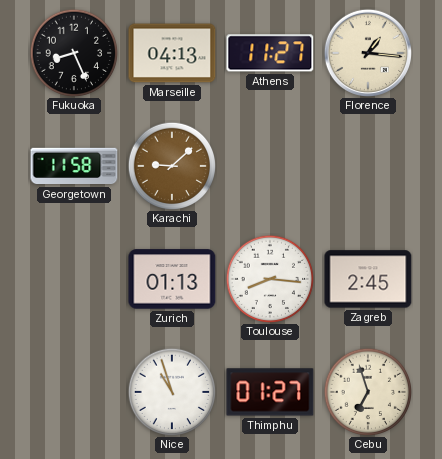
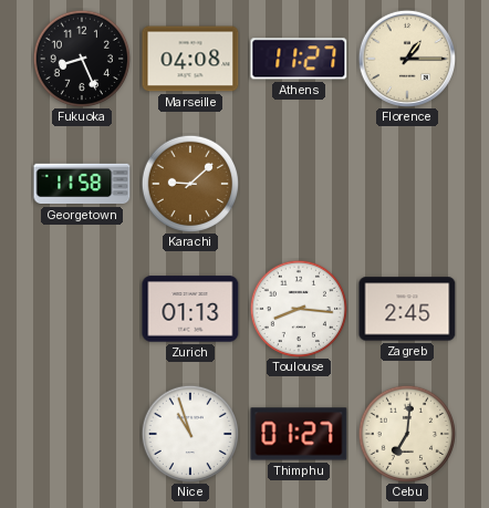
Marseille: 04:13 -> 04:08 (190, 59)
Florence: 1:16 -> 1:15 (406, 58)
Cebu: 6:57 -> 7:01 (407, 434)
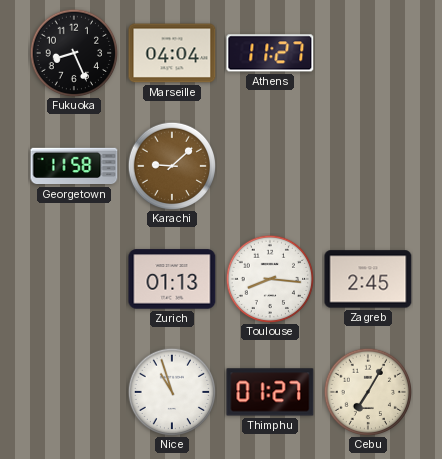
Marseille: 04:08 -> 04:04 (172, 53)
Florence: 1:15 -> none (406, 58)
Cebu: 7:01 -> 7:05 (368, 392)
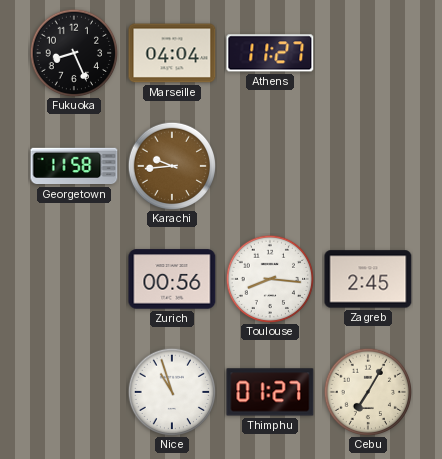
Karachi: 9:08 -> 9:44 (172, 166)
Zurich: 01:13 -> 00:56 (172, 279)
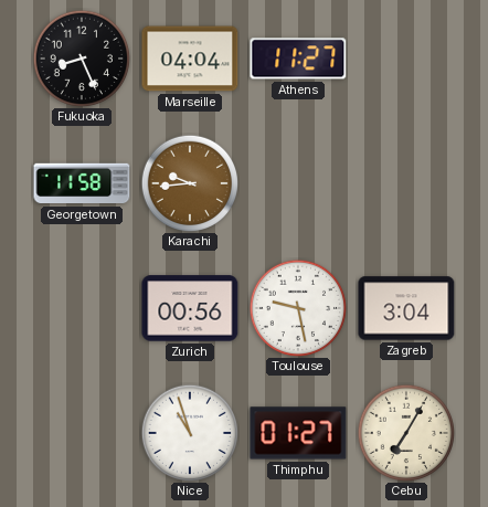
Toulouse: 8:16 -> 9:28 (298, 308)
Zagreb: 2:45 -> 3:04 (406, 308)
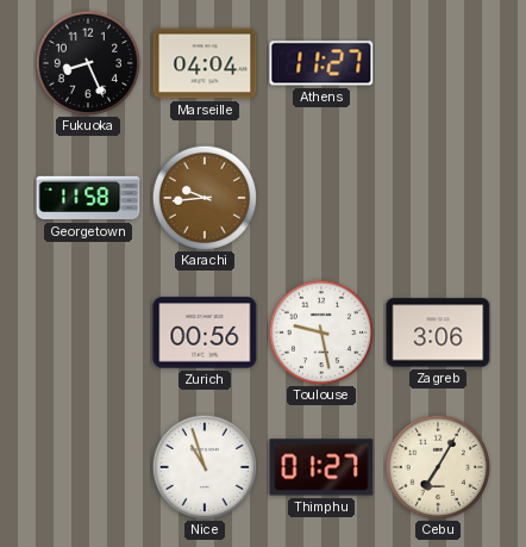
Zagreb: 3:04 -> 3:06 (438, 332)
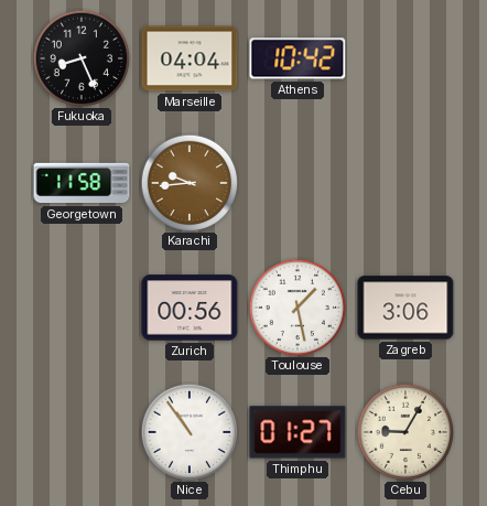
Athens: 11:27 -> 10:42 (297, 58)
Toulouse: 9:28 -> 1:28 (297, 308)
Nice: 10:57 -> 10:54 (190, 432)
Cebu: 7:05 -> 9:05 (405, 432)
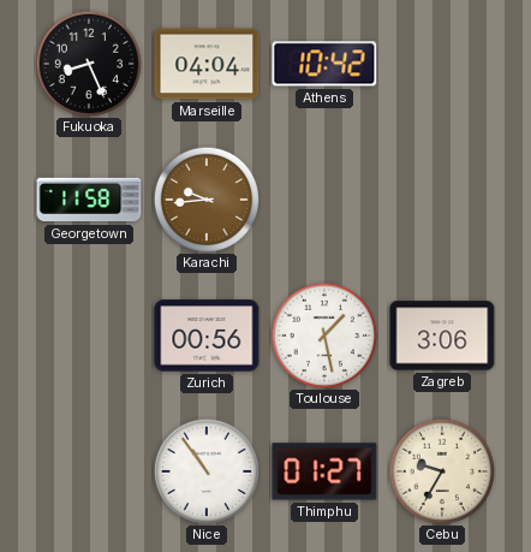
Cebu: 9:05 -> 9:35 (442, 471)
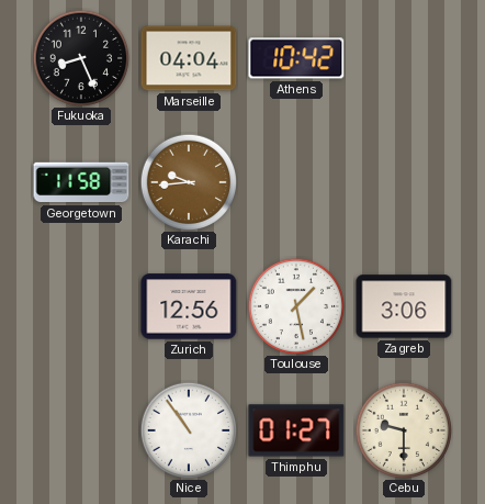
Zurich: 00:56 -> 12:56 (189, 306)
Cebu: 9:35 -> 9:30 (404, 430)
